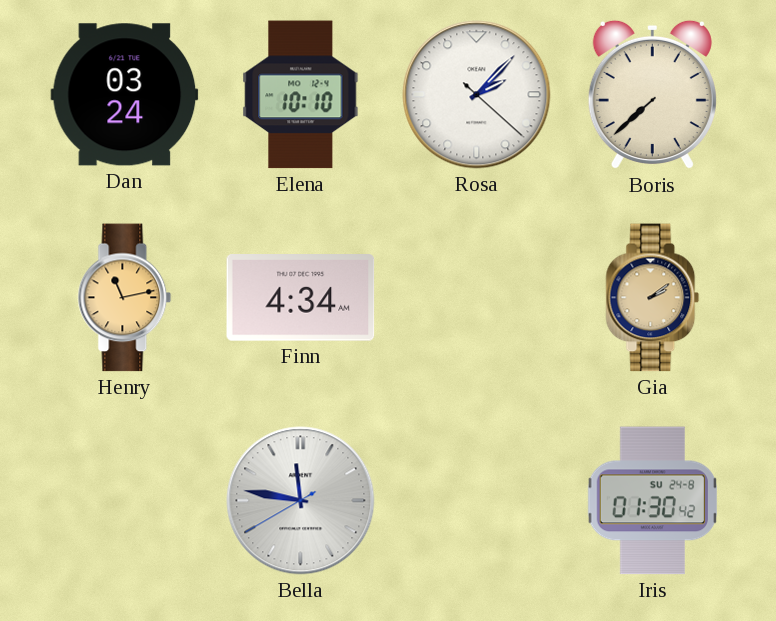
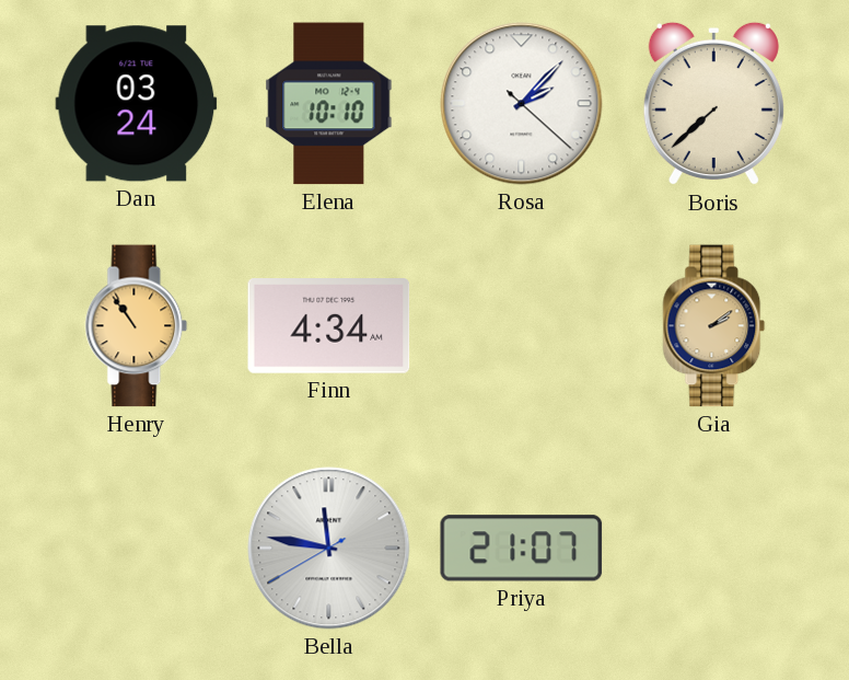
Henry: 11:13 -> 10:54 (137, 326)
Priya: none -> 21:07 (522, 549)
Iris: 01:30 -> none (652, 501)
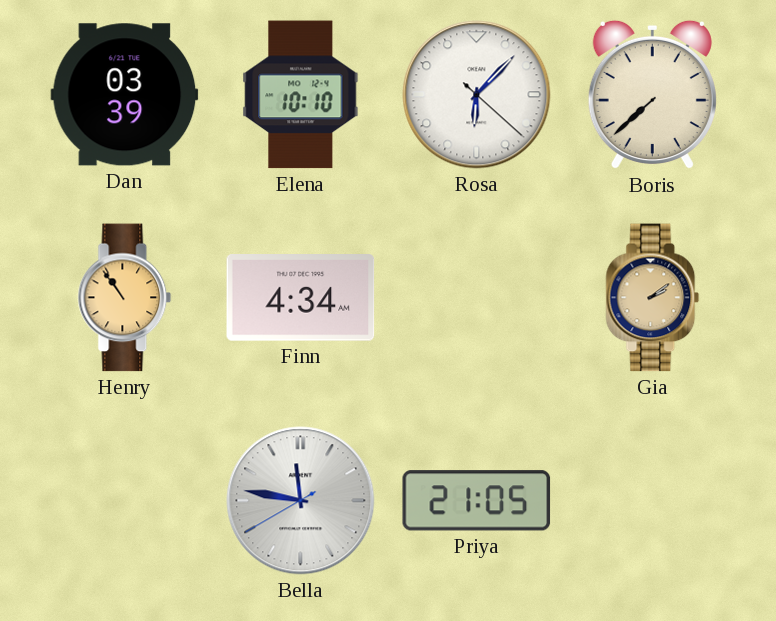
Dan: 03:24 -> 03:39 (125, 95)
Rosa: 2:07 -> 6:07 (477, 95)
Priya: 21:07 -> 21:05 (477, 501)
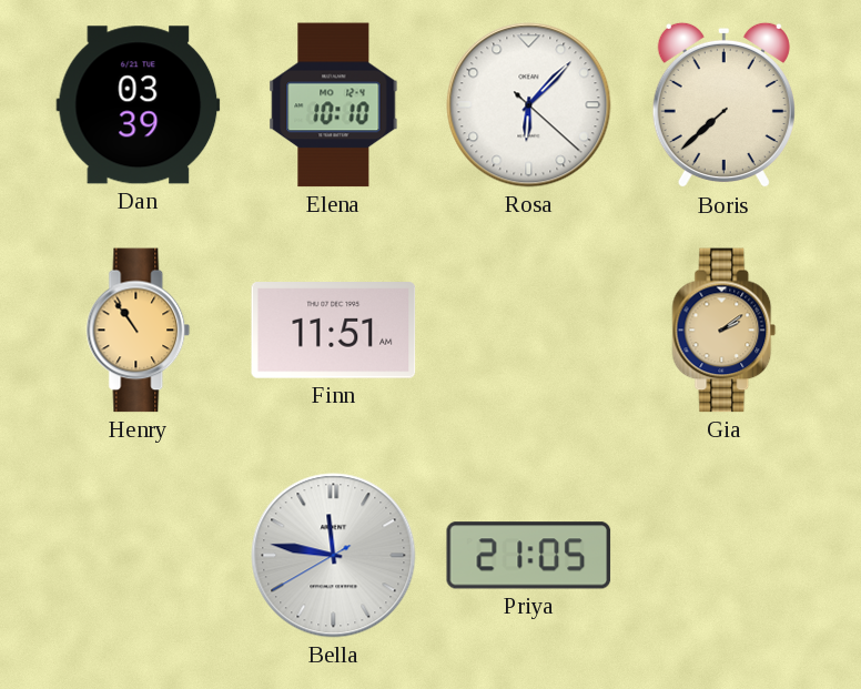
Finn: 4:34 -> 11:51 (334, 331)
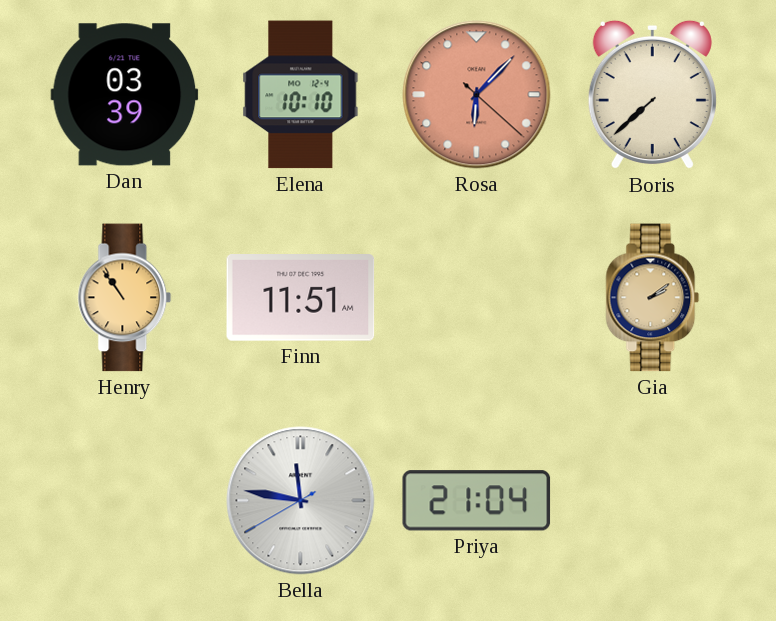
Rosa dial: white -> salmon (477, 95)
Priya: 21:05 -> 21:04 (477, 501)
